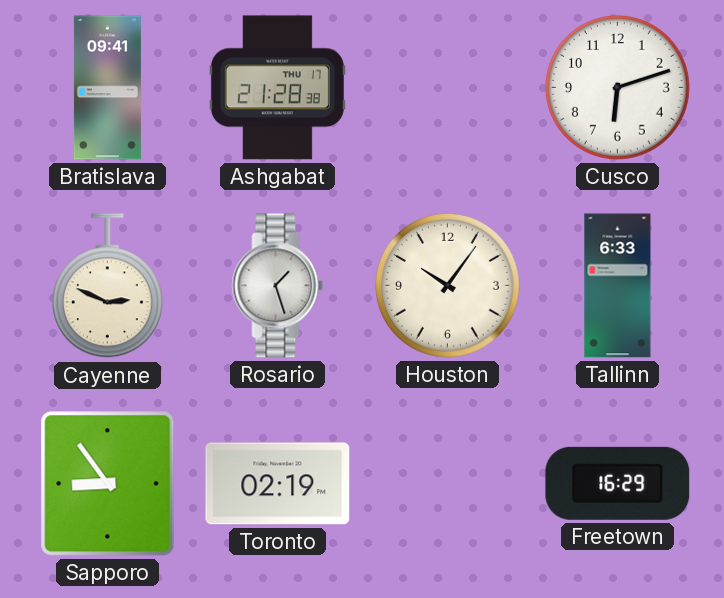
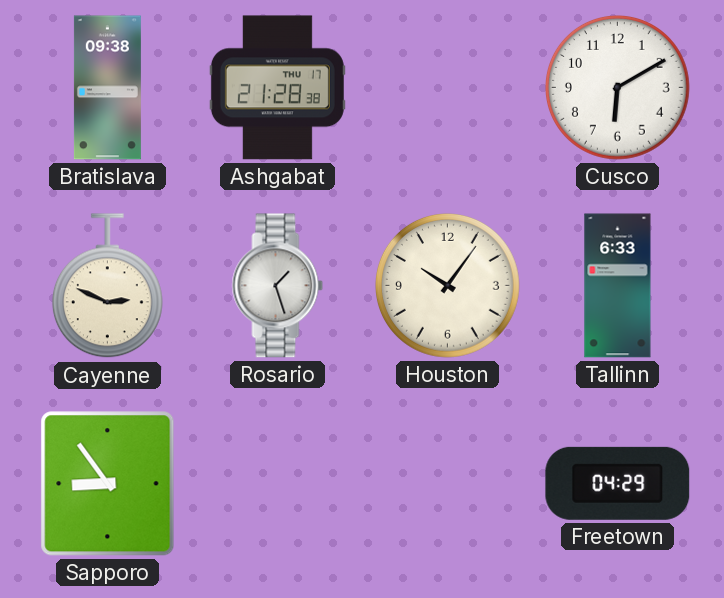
Bratislava: 09:41 -> 09:38 (107, 88)
Cusco: 6:12 -> 6:10 (617, 87)
Toronto: 02:19 -> none (278, 484)
Freetown: 16:29 -> 04:29 (618, 483)
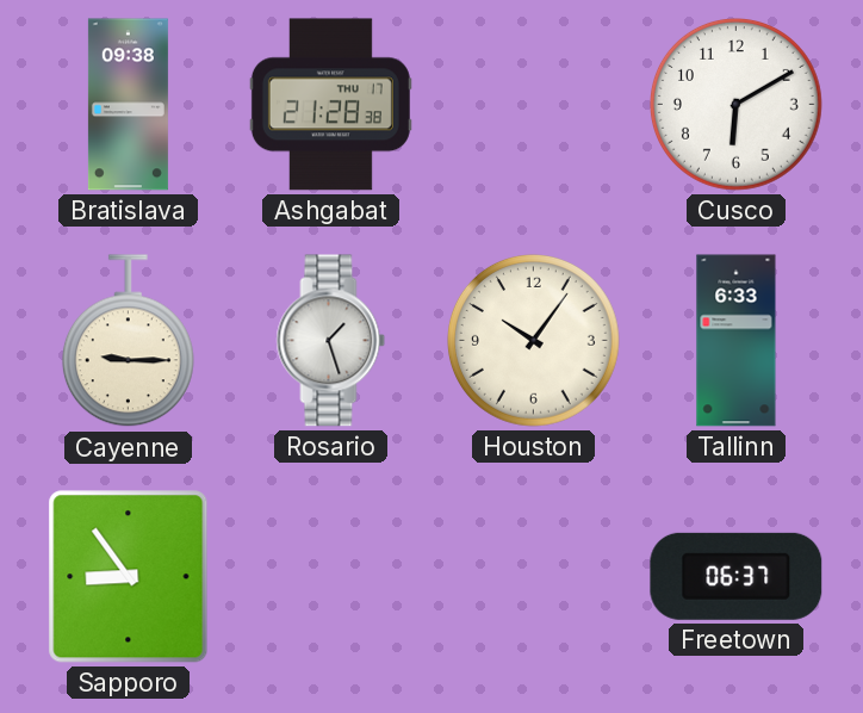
Cayenne: 2:49 -> 9:15 (128, 341)
Freetown: 04:29 -> 06:37 (737, 576)
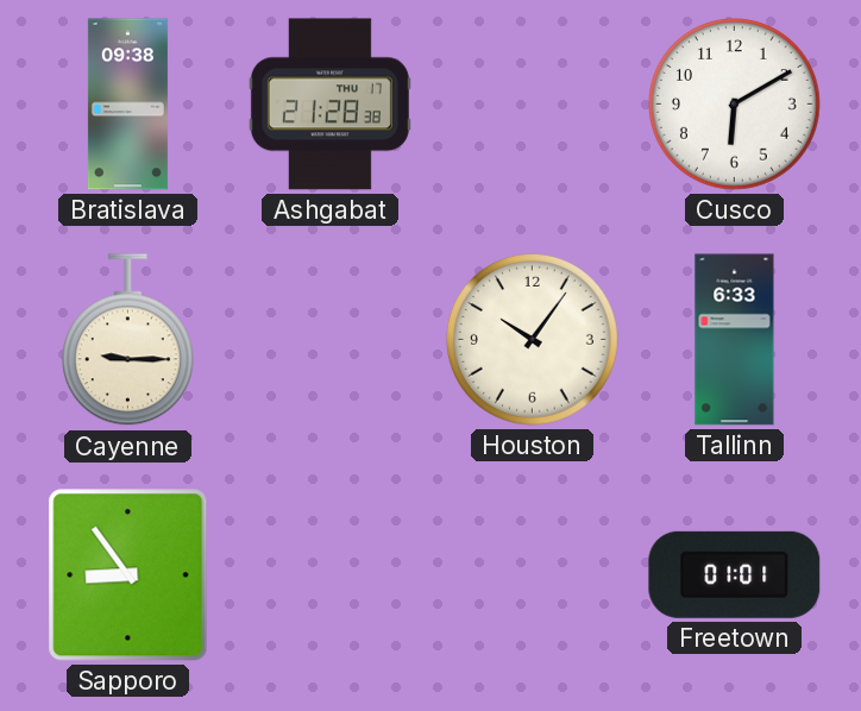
Rosario: 1:27 -> none (331, 341)
Freetown: 06:37 -> 01:01 (735, 574)
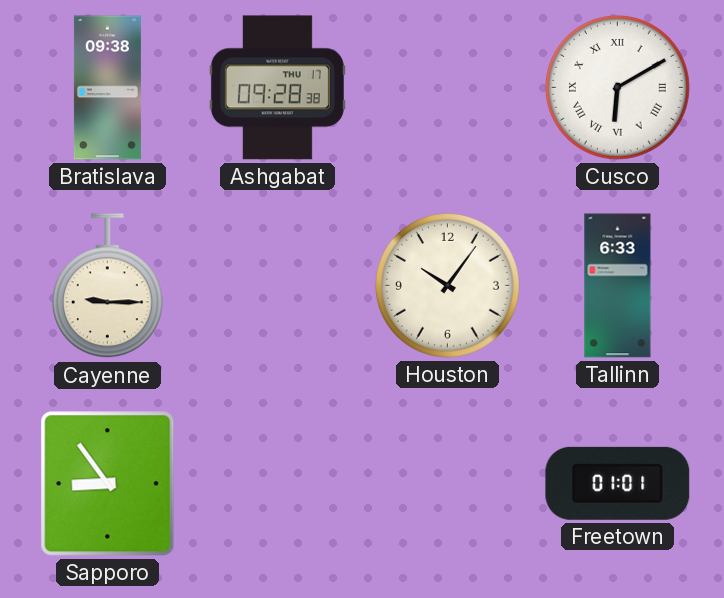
Ashgabat: 21:28 -> 09:28 (277, 88)
Cusco numerals: Arabic -> Roman (617, 87)
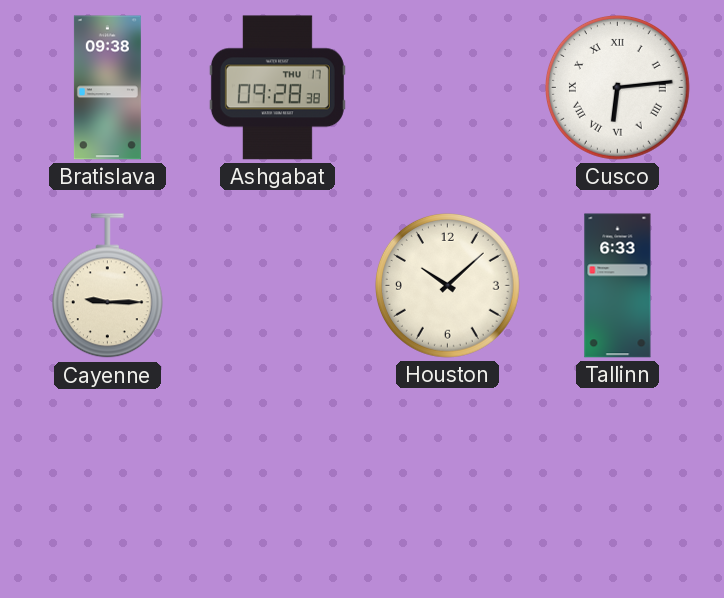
Cusco: 6:10 -> 6:14 (617, 87)
Houston: 10:06 -> 10:08 (447, 285)
Sapporo: 8:54 -> none (108, 484)
Freetown: 01:01 -> none (618, 483)
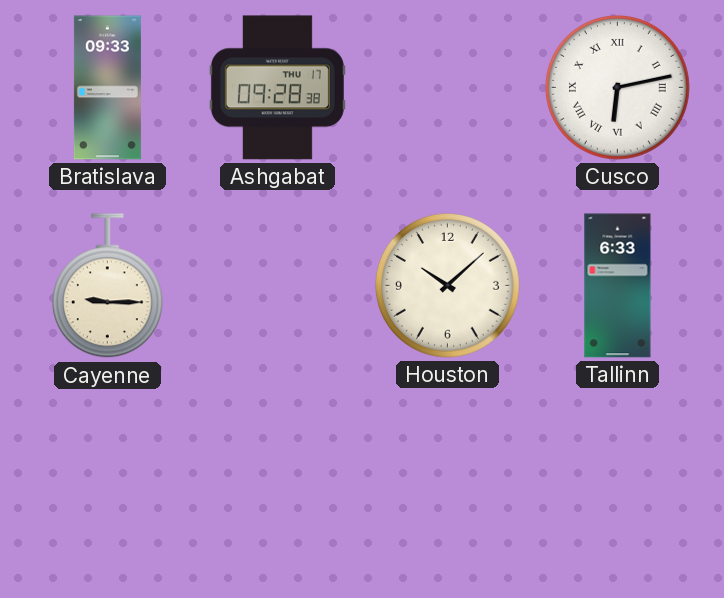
Bratislava: 09:38 -> 09:33 (107, 88)
Cusco: 6:14 -> 6:13 (617, 87)
